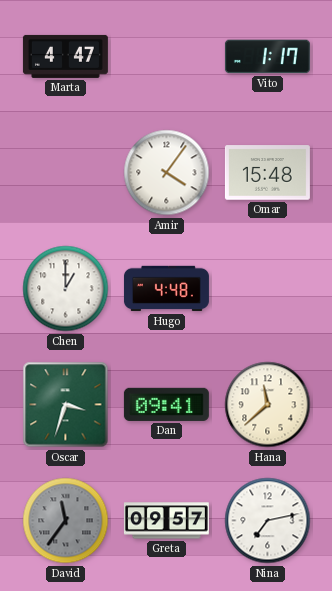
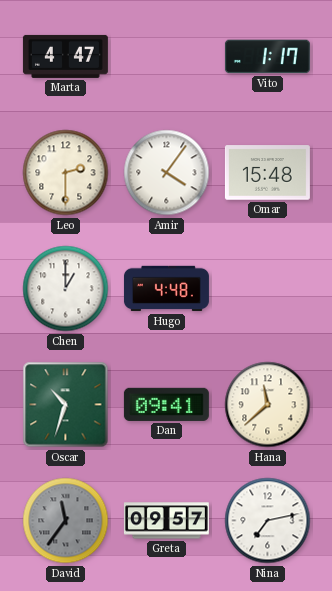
Leo: none -> 2:30 (66, 173)
Oscar: 3:33 -> 10:33 (66, 405)
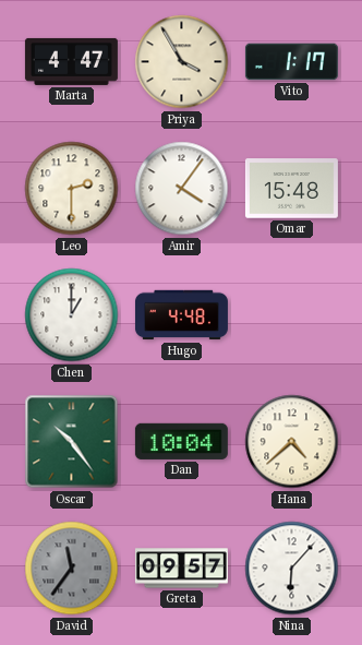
Priya: none -> 3:55 (182, 62)
Oscar: 10:33 -> 10:24 (72, 442)
Dan: 09:41 -> 10:04 (181, 441)
Hana: 11:38 -> 4:38 (292, 442)
Nina: 7:13 -> 6:07 (292, 569)
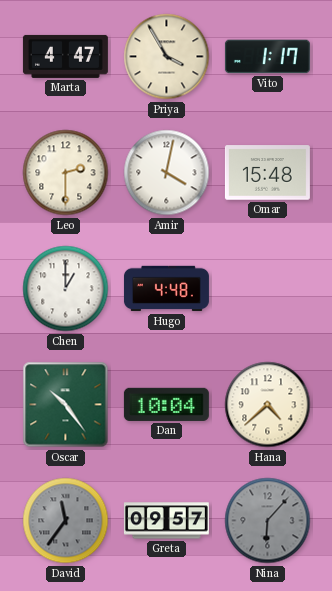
Amir: 4:06 -> 4:02 (167, 173)
Nina dial: white -> grey (268, 521)
